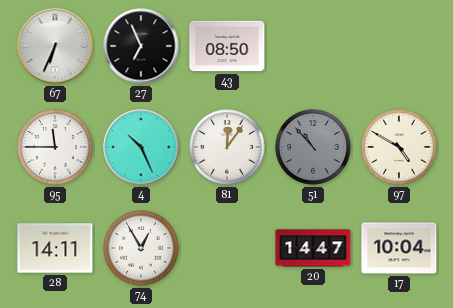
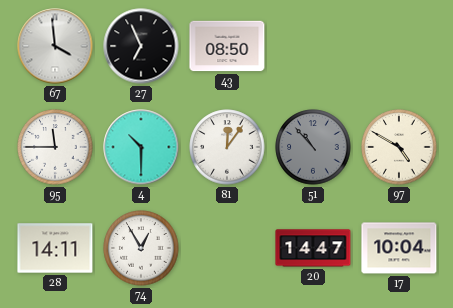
67: 6:34 -> 3:59 (55, 46)
4: 10:26 -> 10:30 (141, 147)
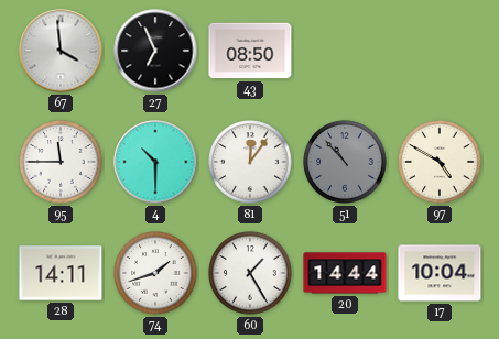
74: 12:55 -> 1:42 (155, 273)
60: none -> 1:25 (250, 273)
20: 14:47 -> 14:44 (345, 273)
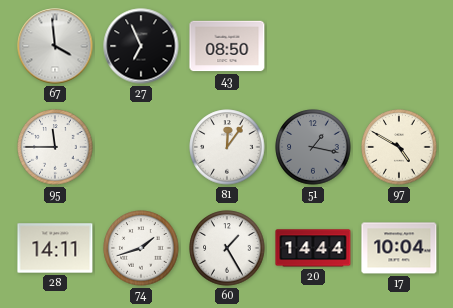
4: 10:30 -> none (155, 162)
51: 10:53 -> 1:17 (313, 147)
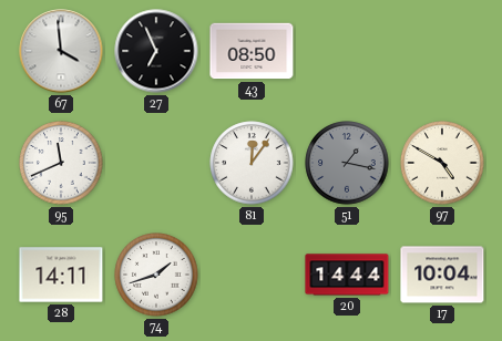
95: 11:45 -> 11:41 (61, 163)
60: 1:25 -> none (227, 248)
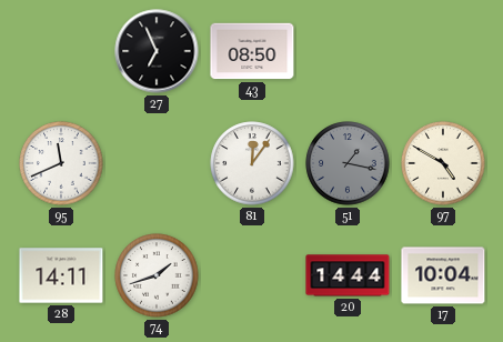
67: 3:59 -> none (61, 51)
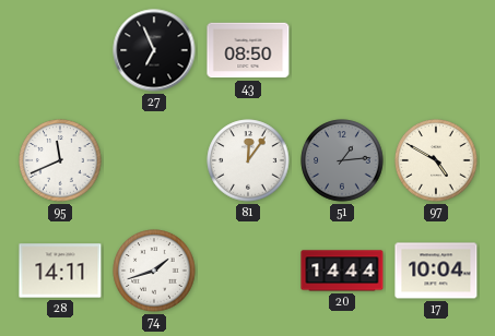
51: 1:17 -> 1:14 (342, 160)
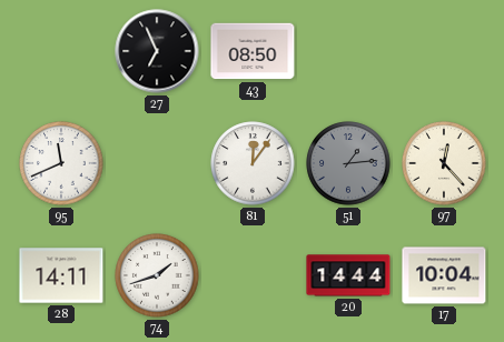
97: 4:50 -> 12:23 (444, 163)
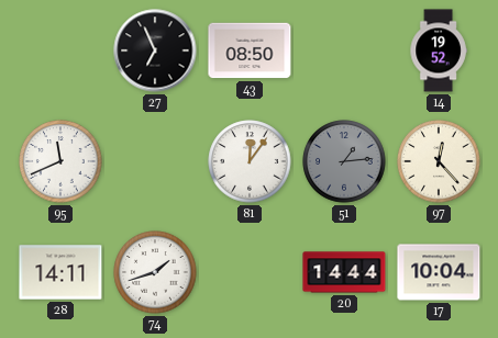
14: none -> 19:52 (439, 50)
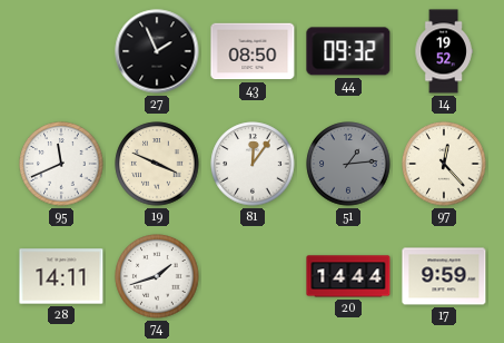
27: 6:56 -> 1:56 (157, 51)
44: none -> 09:32 (348, 51)
19: none -> 3:49 (157, 164)
17: 10:04 -> 9:59 (444, 276)
